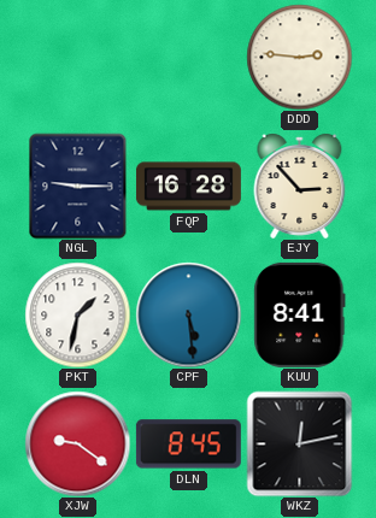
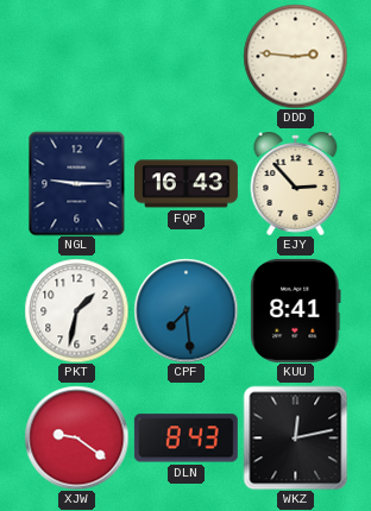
FQP: 16:28 -> 16:43 (185, 184)
CPF: 5:29 -> 7:29 (185, 310)
DLN: 8:45 -> 8:43 (185, 439)
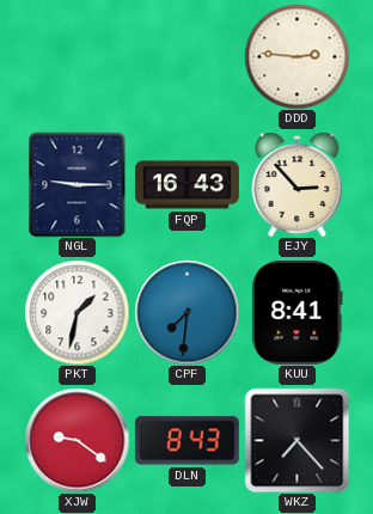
CPF: 7:29 -> 7:31 (186, 312)
WKZ: 12:13 -> 7:23 (296, 440)
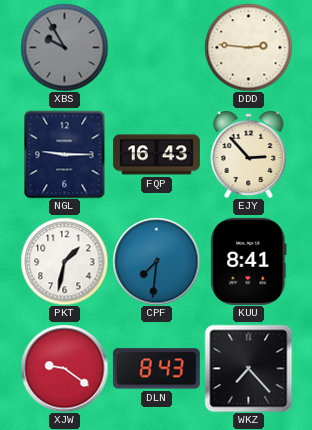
XBS: none -> 9:55 (64, 47)
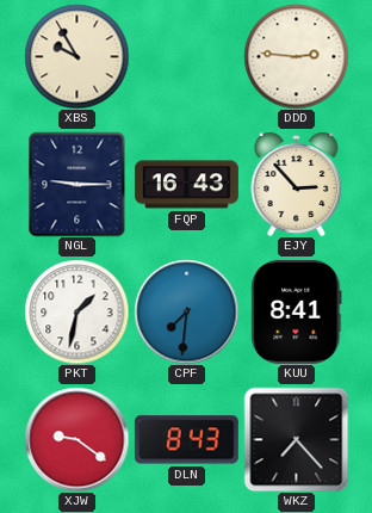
XBS dial: grey -> cream (76, 56)
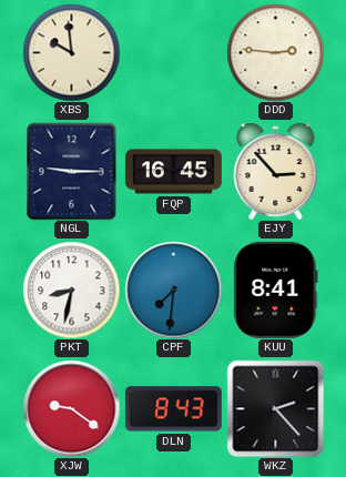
XBS: 9:55 -> 9:59 (71, 52)
FQP: 16:43 -> 16:45 (173, 172)
PKT: 1:32 -> 8:32 (71, 290)
WKZ: 7:23 -> 2:23 (275, 408)
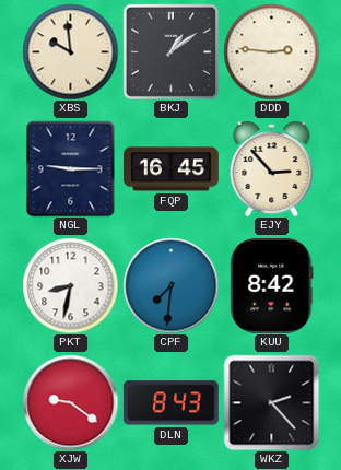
BKJ: none -> 1:09 (170, 51)
KUU: 8:41 -> 8:42 (272, 285)
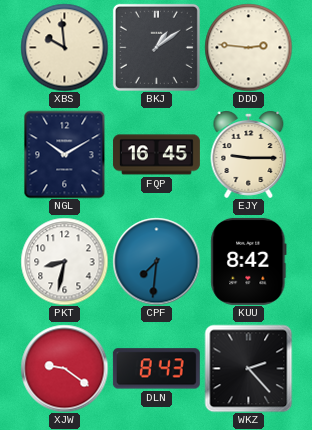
NGL: 9:15 -> 10:10 (65, 154)
EJY: 2:53 -> 9:15 (249, 155)
